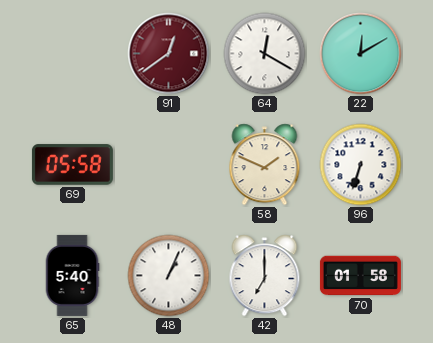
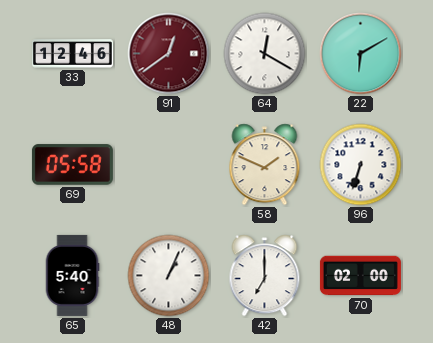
33: none -> 12:46 (72, 54)
22: 12:10 -> 6:10 (361, 54)
70: 01:58 -> 02:00 (360, 276)
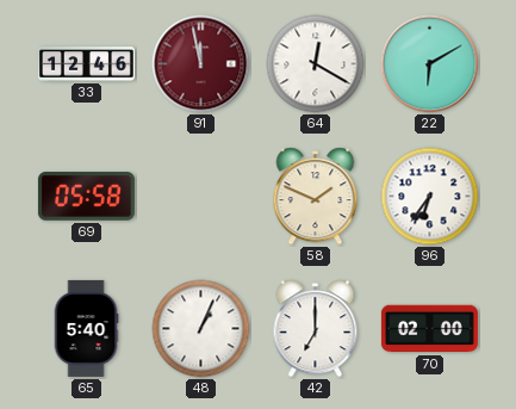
91: 12:39 -> 11:58 (201, 64)
96: 6:33 -> 6:36 (430, 197)
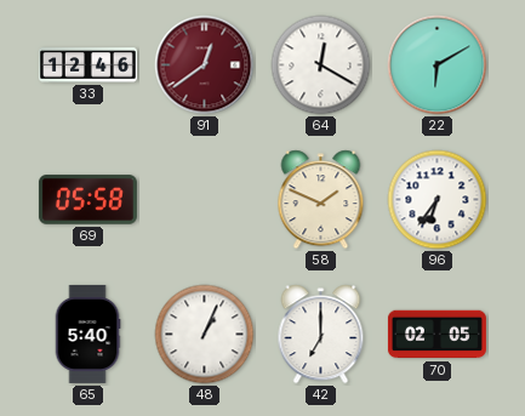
91: 11:58 -> 12:39 (205, 65)
70: 02:00 -> 02:05 (436, 335)
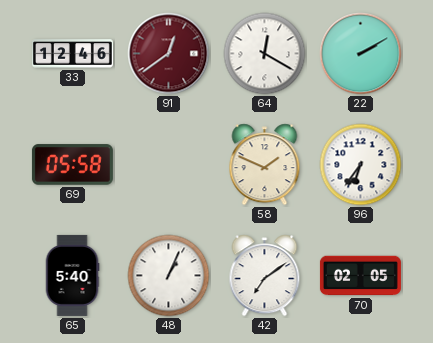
22: 6:10 -> 2:10 (361, 54)
42: 7:00 -> 7:09 (265, 276)
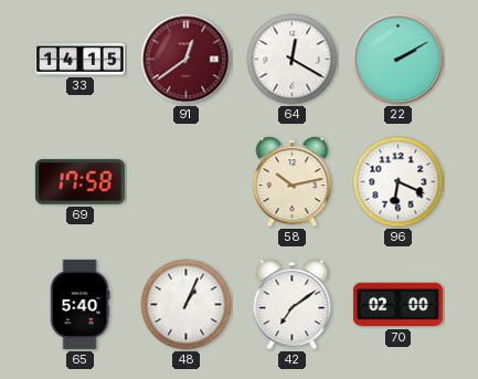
33: 12:46 -> 14:15 (79, 60)
69: 05:58 -> 17:58 (79, 182)
58: 1:49 -> 10:13 (293, 182)
96: 6:36 -> 6:19 (399, 182)
70: 02:05 -> 02:00 (397, 305)
